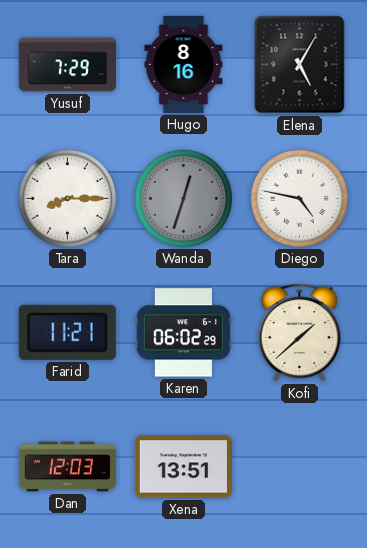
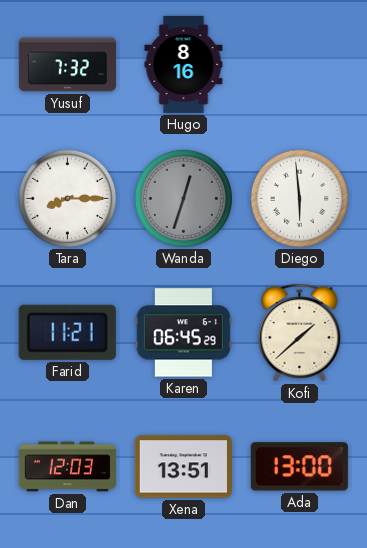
Yusuf: 7:29 -> 7:32 (67, 65)
Elena: 5:05 -> none (300, 65)
Diego: 4:47 -> 5:59 (299, 198)
Karen: 06:02 -> 06:45 (183, 333)
Ada: none -> 13:00 (299, 467)
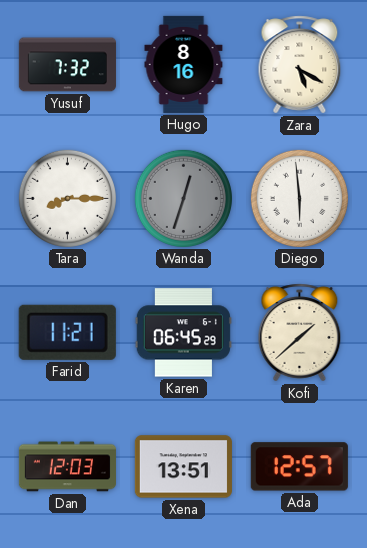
Zara: none -> 5:20 (300, 65)
Ada: 13:00 -> 12:57 (299, 467)
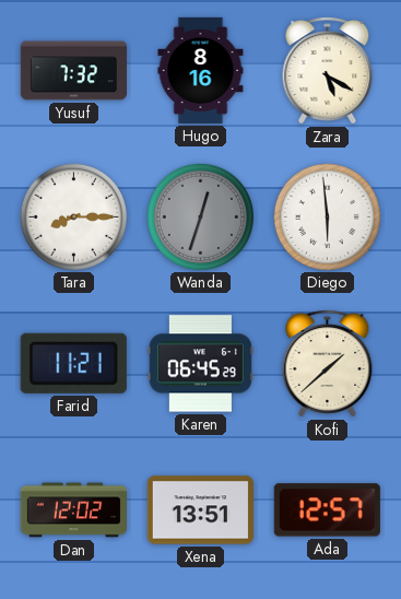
Dan: 12:03 -> 12:02 (73, 510)
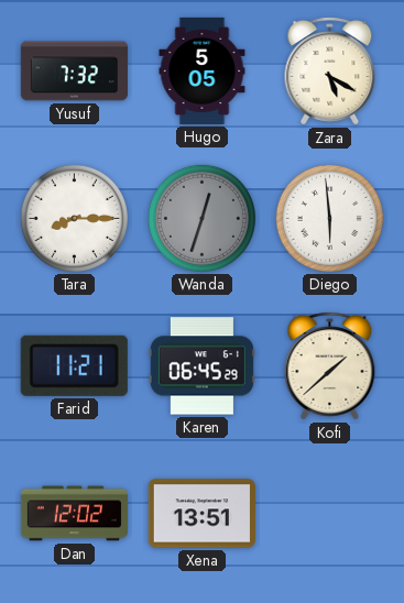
Hugo: 8:16 -> 5:05 (203, 70)
Ada: 12:57 -> none (327, 510)
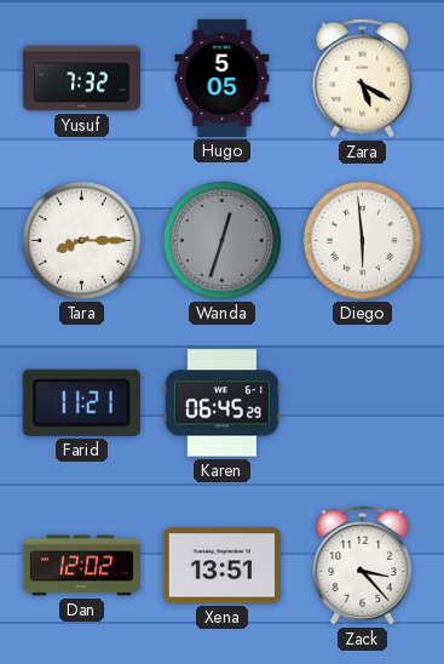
Kofi: 1:38 -> none (330, 366)
Zack: none -> 3:23 (363, 566)
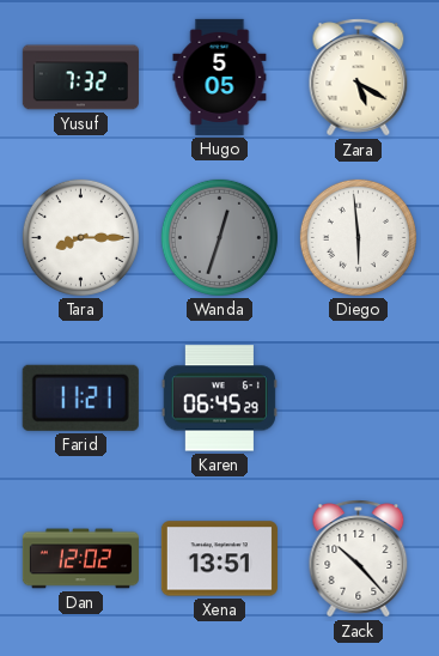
Zack: 3:23 -> 10:23 (359, 559)
